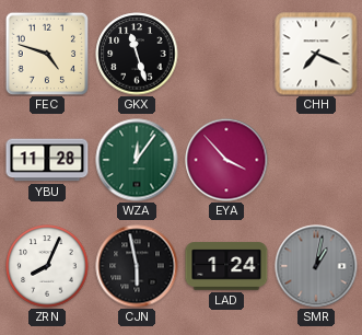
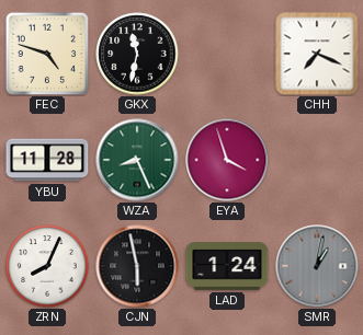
GKX: 11:27 -> 11:32 (137, 54)
WZA: 12:06 -> 8:26 (137, 160)
EYA: 3:53 -> 3:57 (227, 160)
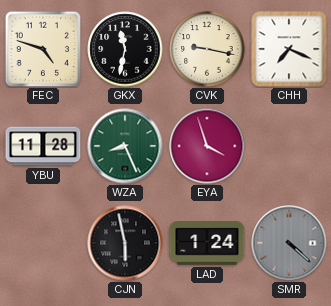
CVK: none -> 9:17 (207, 49)
ZRN: 8:04 -> none (47, 266)
SMR: 1:02 -> 4:22 (289, 243)
